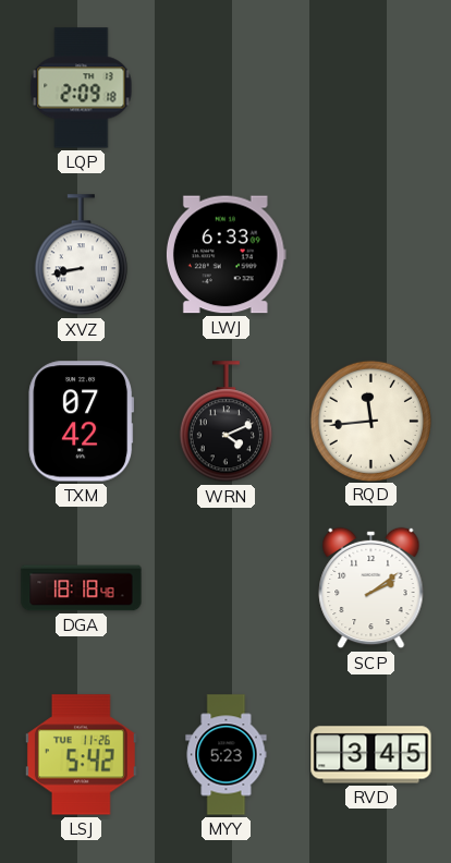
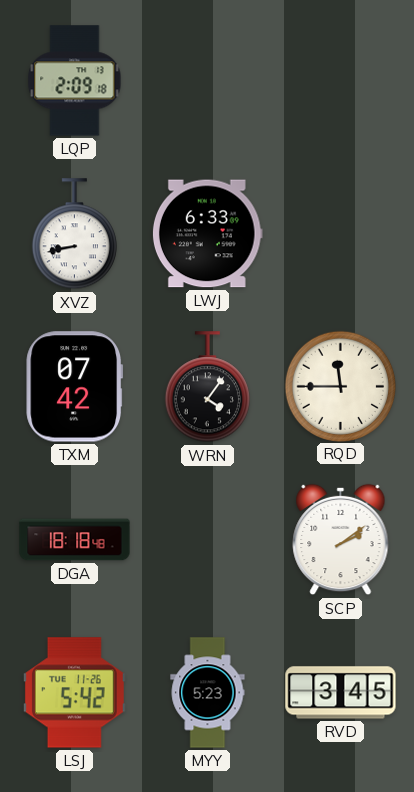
WRN: 4:11 -> 4:06 (207, 387)
RQD: 11:44 -> 11:45 (340, 386)
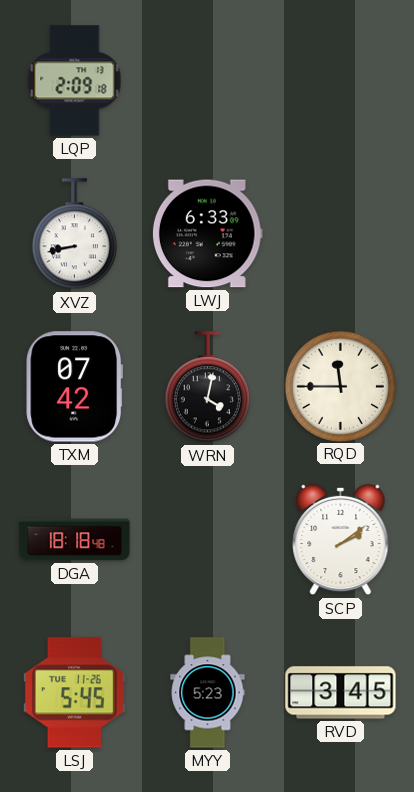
WRN: 4:06 -> 4:02 (207, 387)
LSJ: 5:42 -> 5:45 (74, 693)
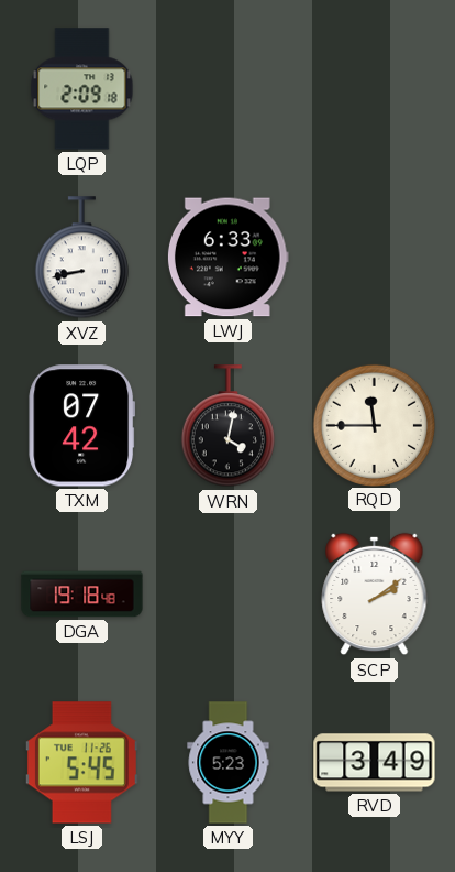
DGA: 18:18 -> 19:18 (82, 595)
RVD: 3:45 -> 3:49 (375, 763)
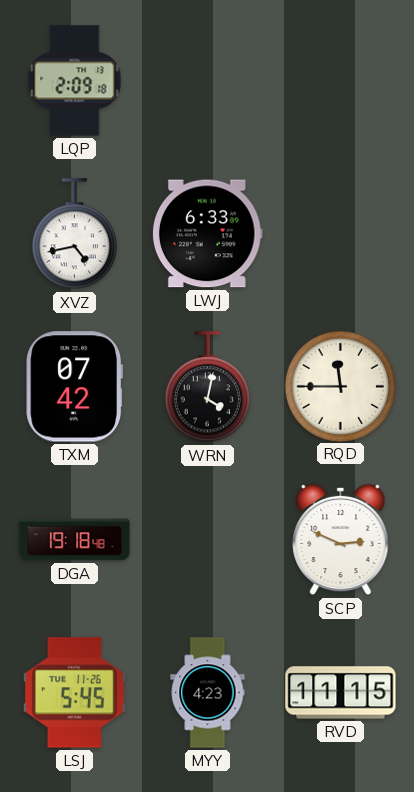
XVZ: 8:43 -> 4:43 (74, 234)
SCP: 2:09 -> 2:49 (341, 540)
MYY: 5:23 -> 4:23 (208, 693)
RVD: 3:49 -> 11:15 (341, 693)
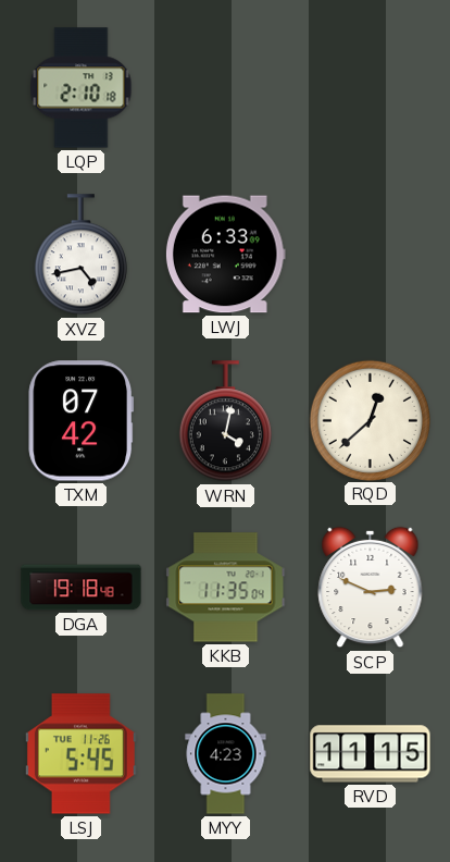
LQP: 2:09 -> 2:10 (82, 88)
RQD: 11:45 -> 12:38 (370, 420)
KKB: none -> 11:35 (226, 588)
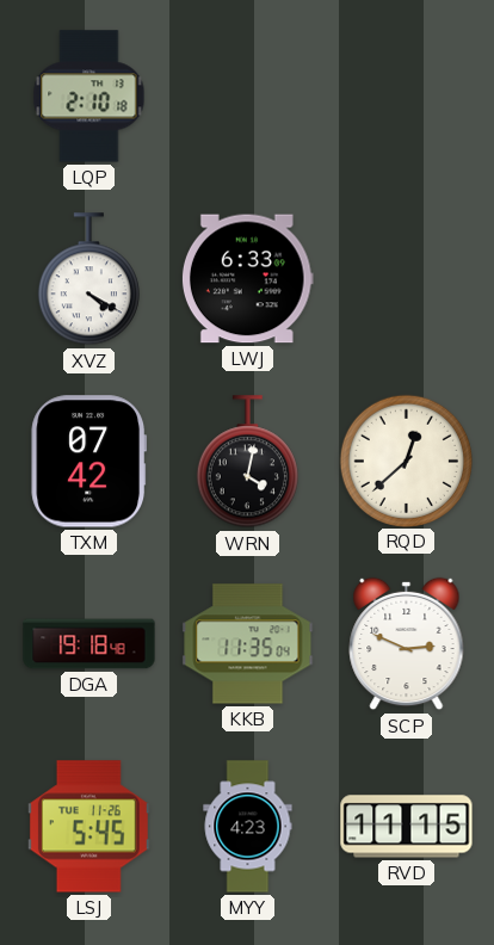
XVZ: 4:43 -> 4:20 (88, 279)
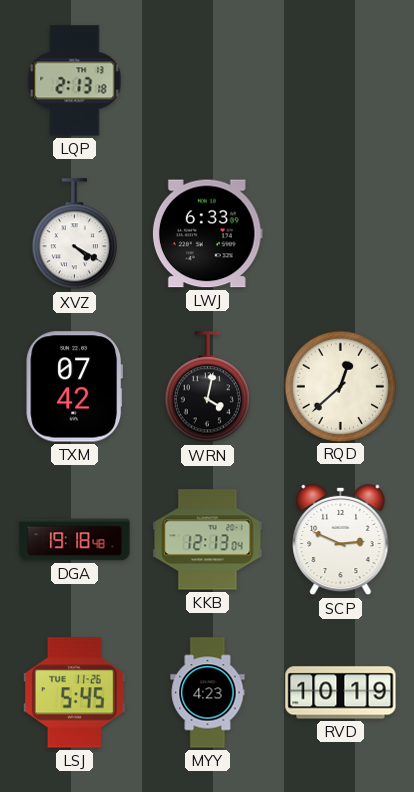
LQP: 2:10 -> 2:13 (75, 81)
KKB: 11:35 -> 12:13 (208, 540)
RVD: 11:15 -> 10:19 (341, 693)
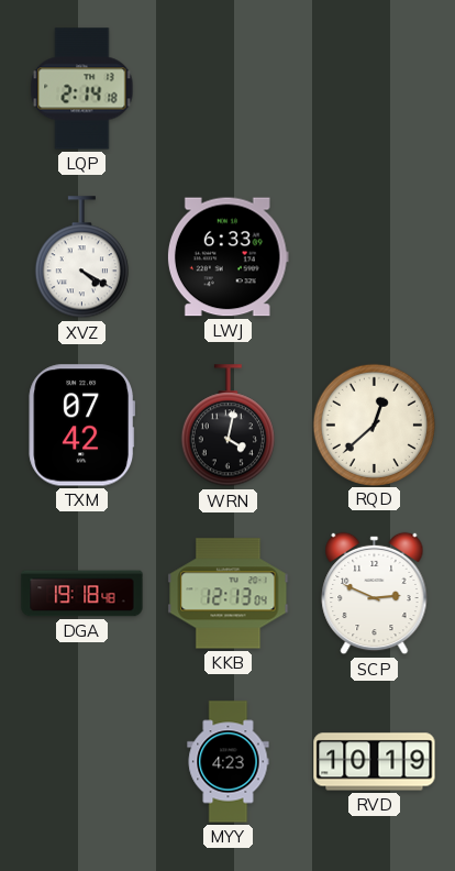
LQP: 2:13 -> 2:14 (82, 89)
LSJ: 5:45 -> none (74, 693)
